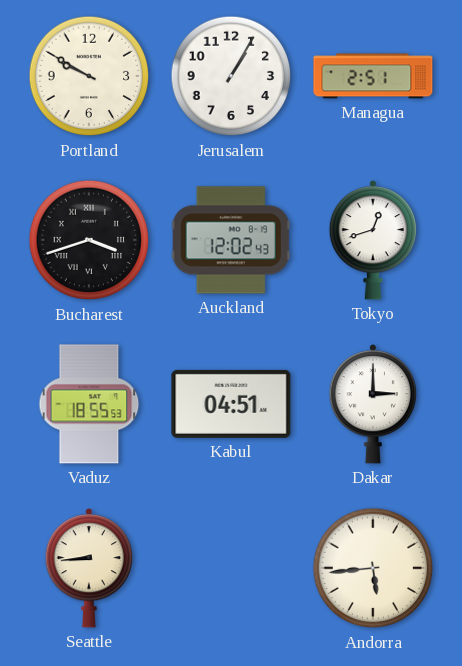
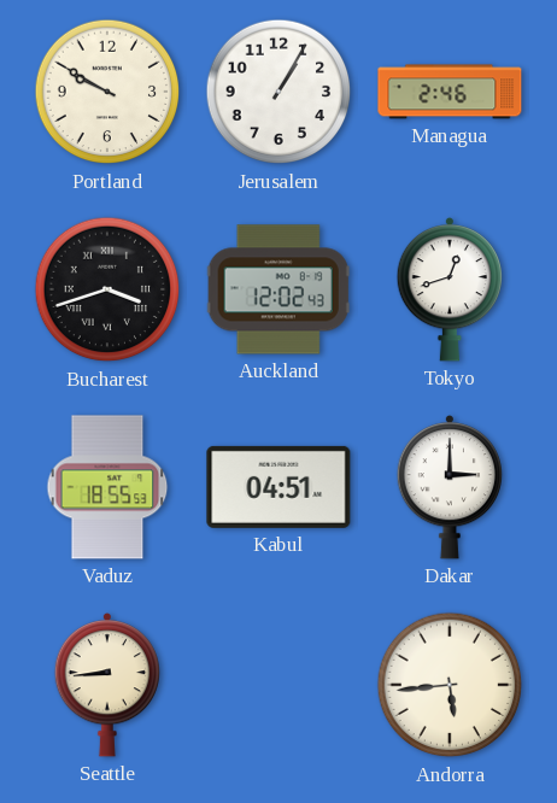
Managua: 2:51 -> 2:46 (450, 92)
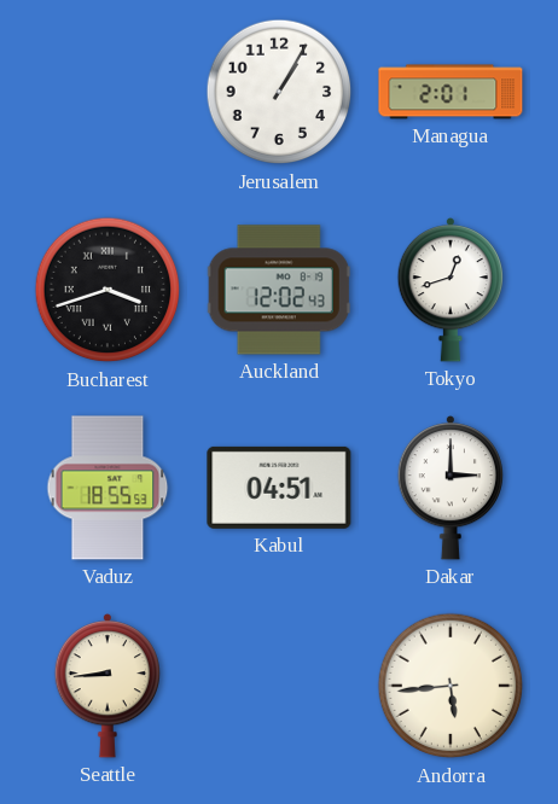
Portland: 9:50 -> none (107, 92)
Managua: 2:46 -> 2:01 (451, 92)
